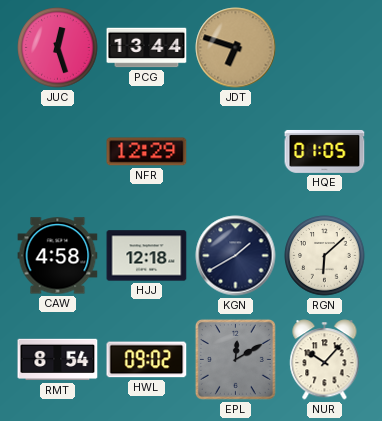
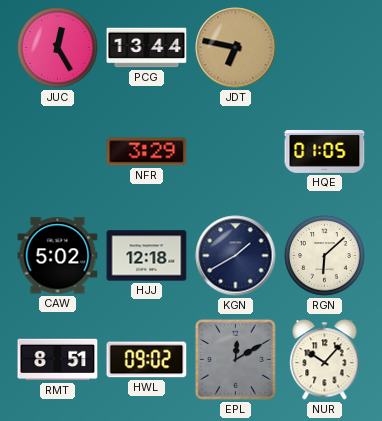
JUC: 12:27 -> 12:25 (58, 48)
JDT: 6:48 -> 6:47 (236, 48)
NFR: 12:29 -> 3:29 (147, 152)
CAW: 4:58 -> 5:02 (58, 256)
RMT: 8:54 -> 8:51 (58, 360)
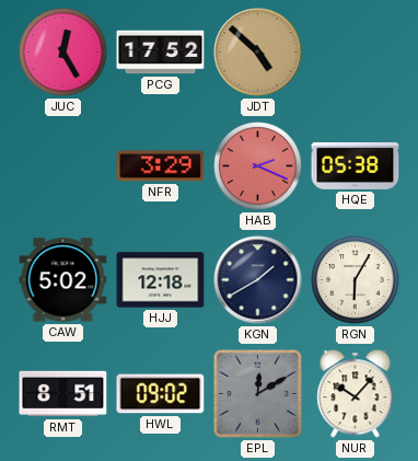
PCG: 13:44 -> 17:52 (161, 53)
JDT: 6:47 -> 4:52 (258, 53)
HAB: none -> 2:19 (258, 166)
HQE: 01:05 -> 05:38 (356, 165)
RGN: 6:08 -> 6:05 (356, 280)
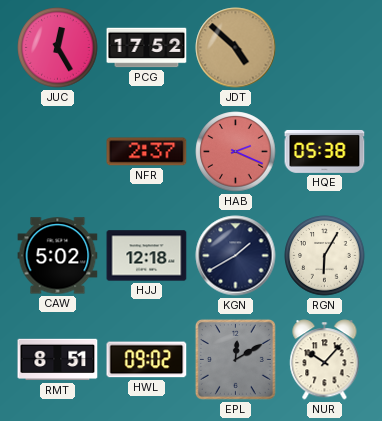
NFR: 3:29 -> 2:37 (147, 152)
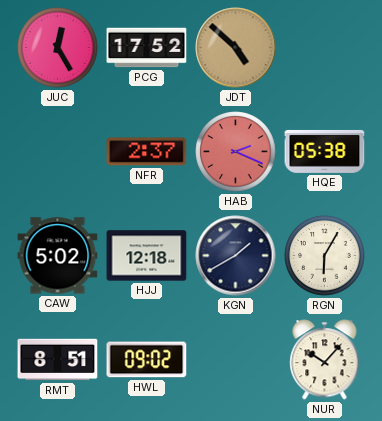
EPL: 12:10 -> none (235, 359)
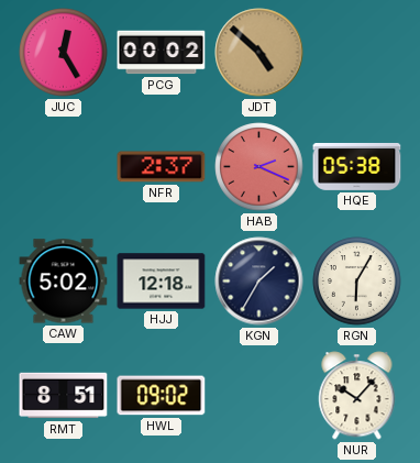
PCG: 17:52 -> 00:02 (162, 53)
KGN: 1:40 -> 1:35 (259, 282)
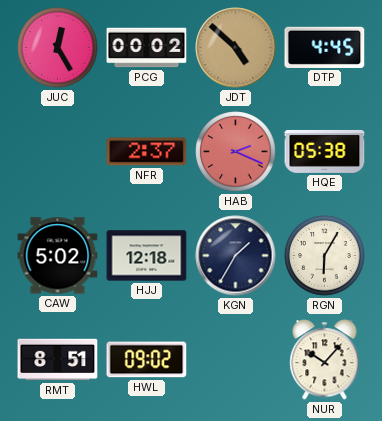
DTP: none -> 4:45 (325, 47)
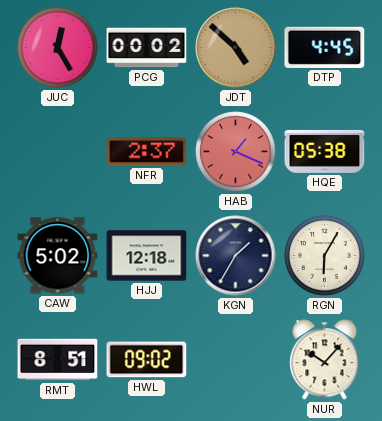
HAB: 2:19 -> 1:19 (236, 152)
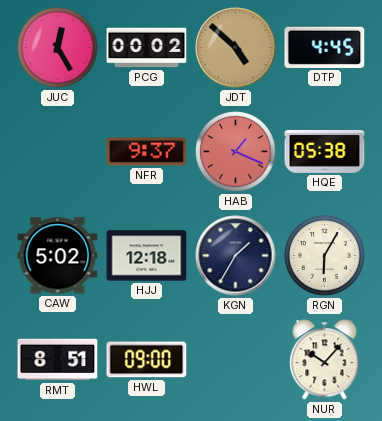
NFR: 2:37 -> 9:37 (147, 152)
HWL: 09:02 -> 09:00 (147, 360)
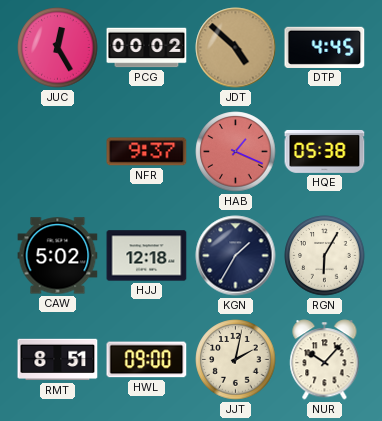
JJT: none -> 2:02 (236, 360)
